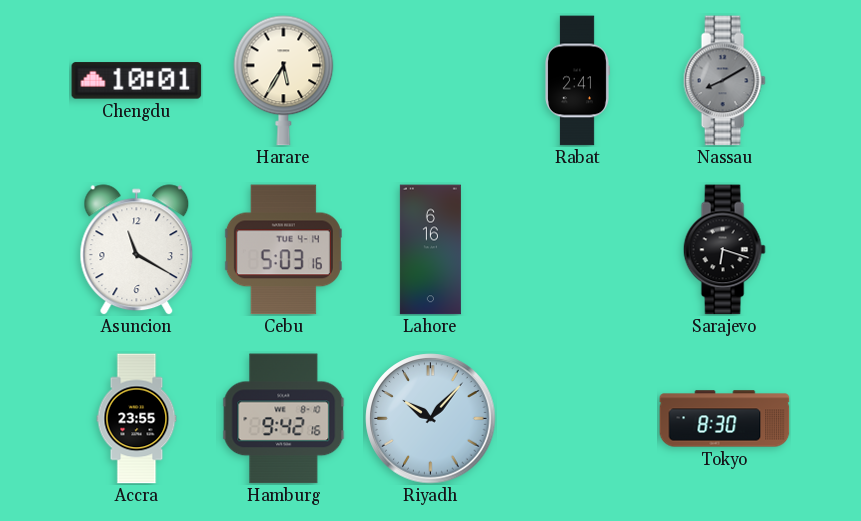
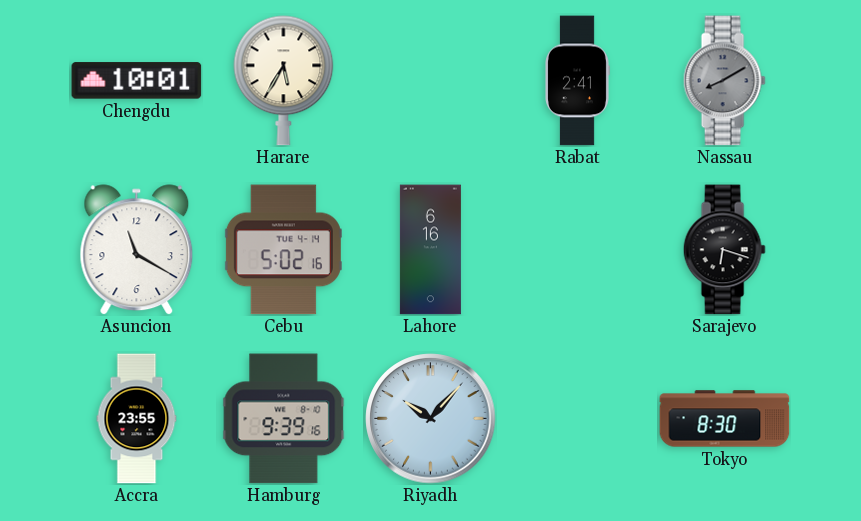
Cebu: 5:03 -> 5:02 (283, 250)
Hamburg: 9:42 -> 9:39 (284, 419)
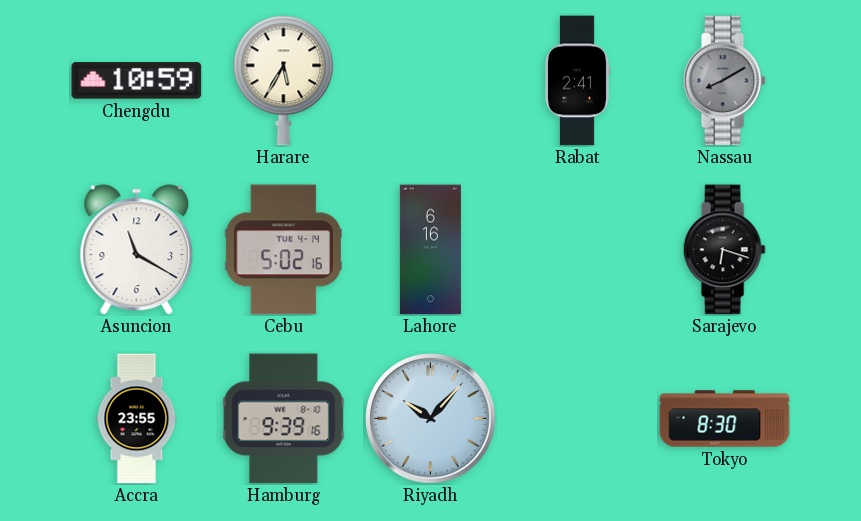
Chengdu: 10:01 -> 10:59 (137, 81)
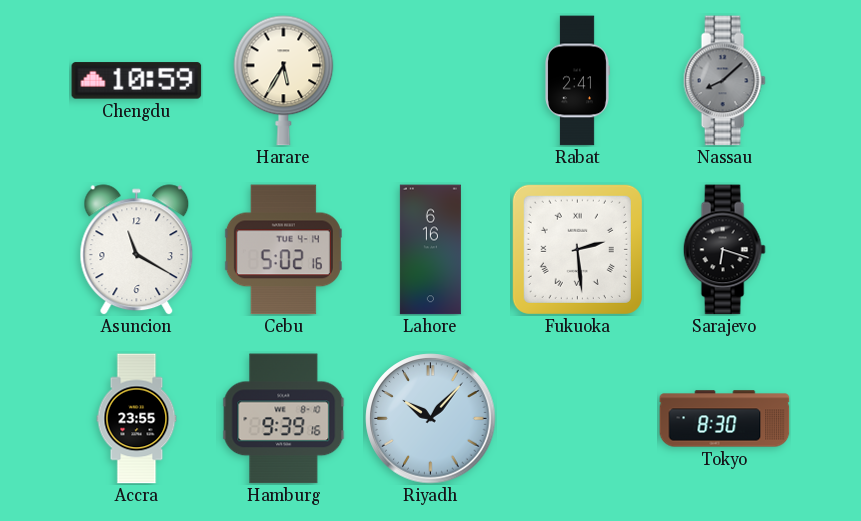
Nassau: 8:10 -> 8:08 (724, 81)
Fukuoka: none -> 2:29 (577, 249)
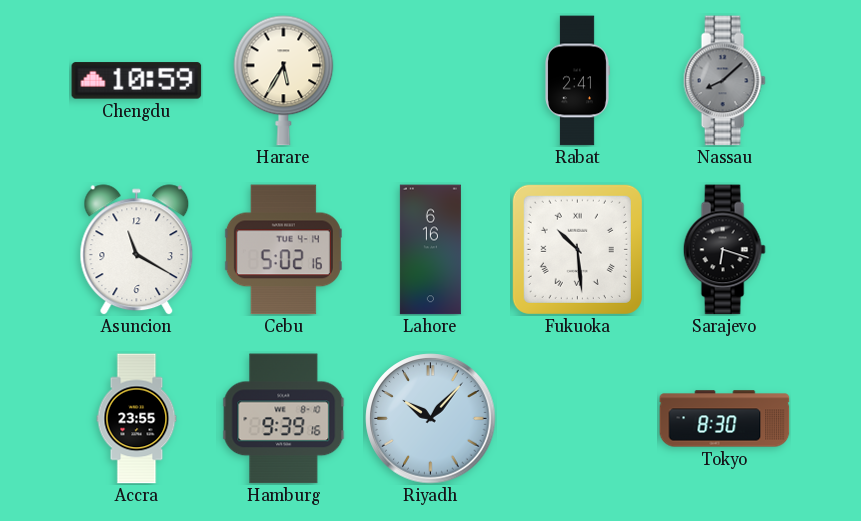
Fukuoka: 2:29 -> 10:29 (577, 249)
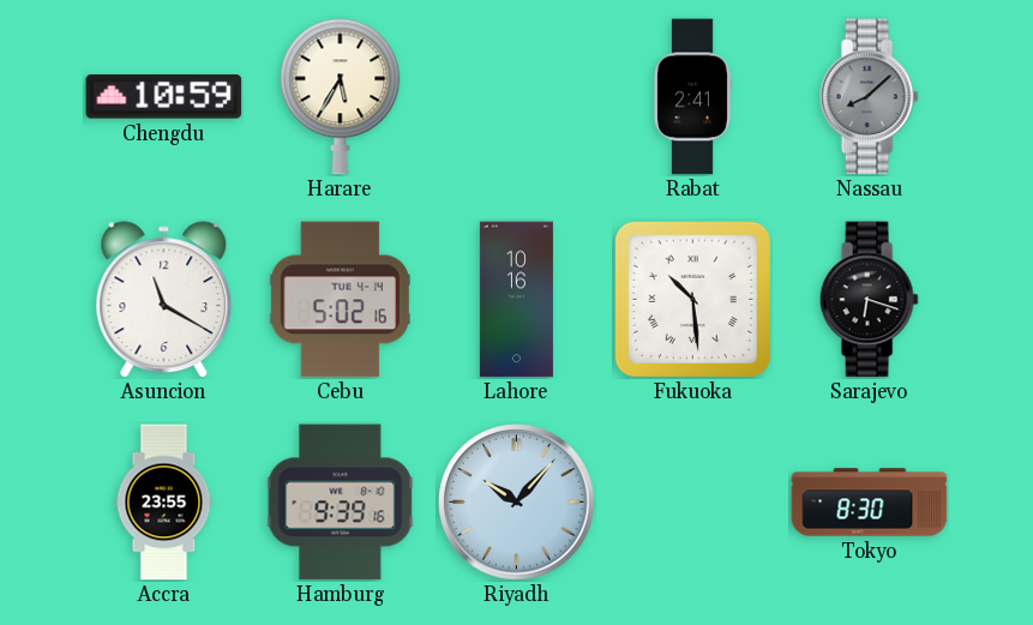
Lahore: 6:16 -> 10:16 (516, 300)
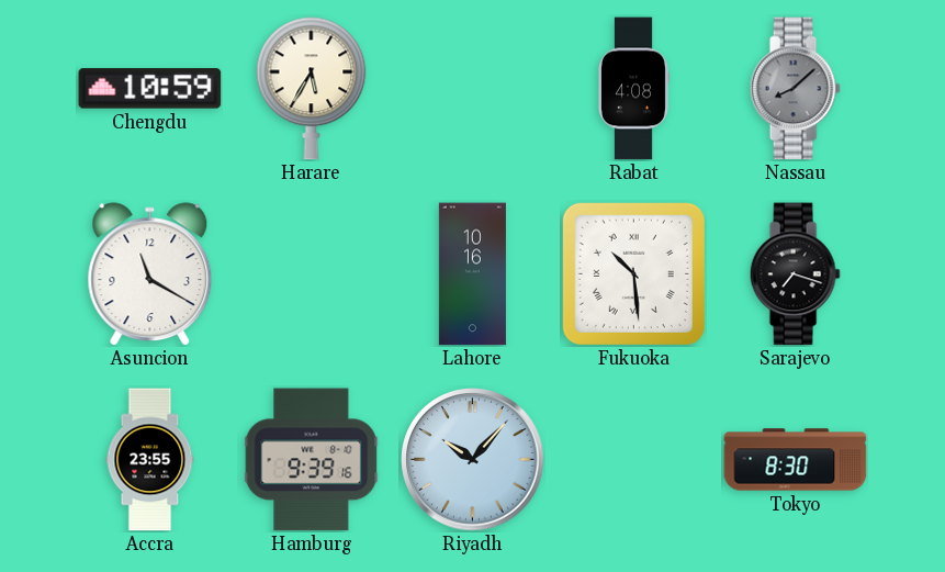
Rabat: 2:41 -> 4:08 (633, 89)
Cebu: 5:02 -> none (340, 300)
Sarajevo: 6:18 -> 7:18 (795, 274)
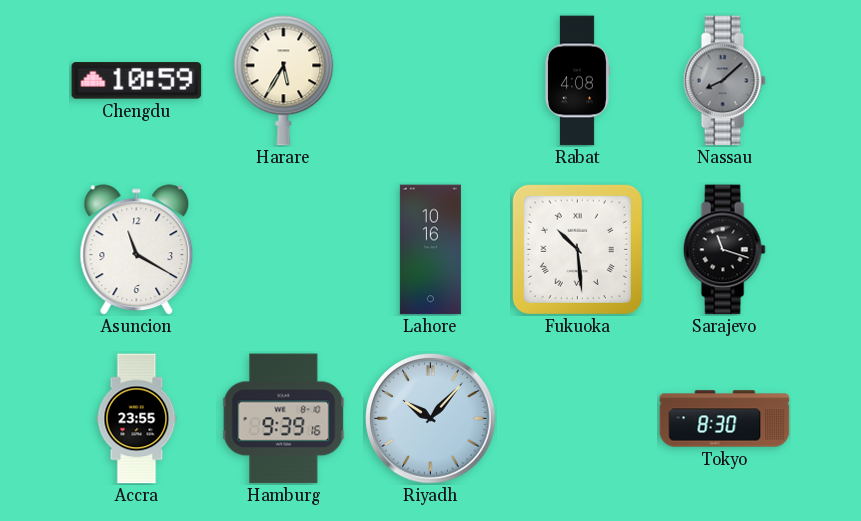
Sarajevo: 7:18 -> 11:18 (724, 250)
